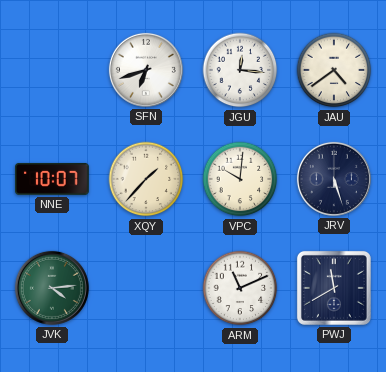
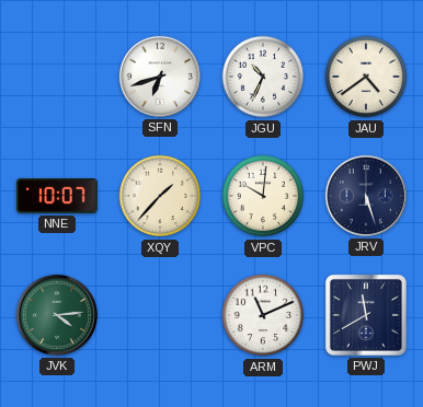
JGU: 12:16 -> 10:34 (263, 77)
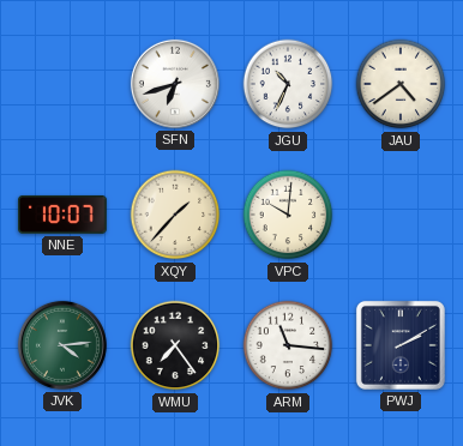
JRV: 5:27 -> none (366, 196)
WMU: none -> 7:24 (175, 345)
ARM: 11:11 -> 11:16 (288, 345)
PWJ: 11:40 -> 2:10 (401, 345)
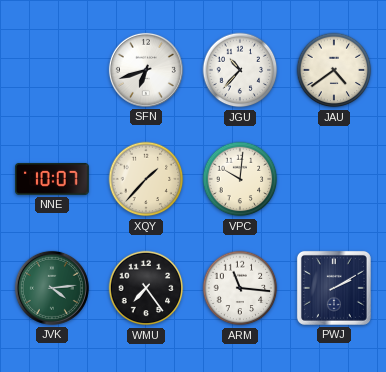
JGU: 10:34 -> 10:37 (240, 70)
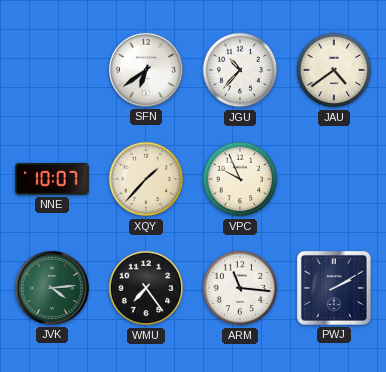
SFN: 6:42 -> 6:39 (146, 70)
VPC: 10:01 -> 9:56 (240, 179)
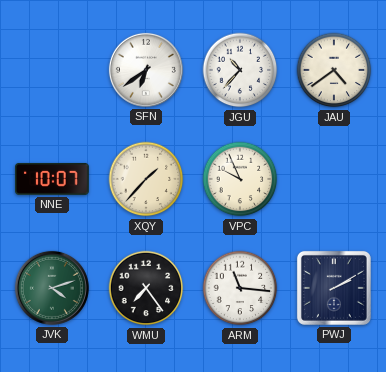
JVK: 4:14 -> 4:12 (52, 288)
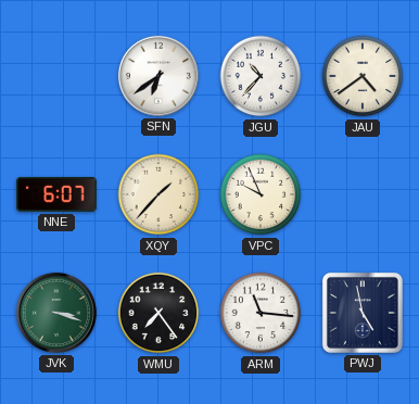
NNE: 10:07 -> 6:07 (56, 194)
JVK: 4:12 -> 3:18 (56, 313)
PWJ: 2:10 -> 4:58 (363, 313)
